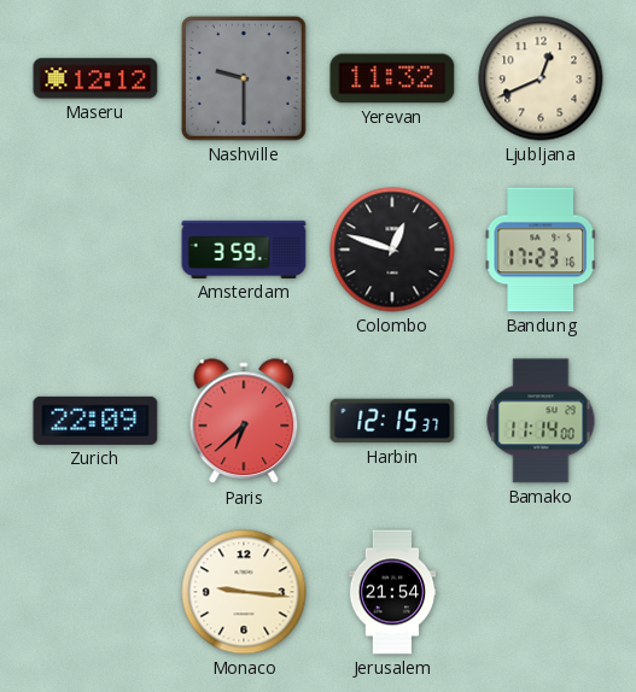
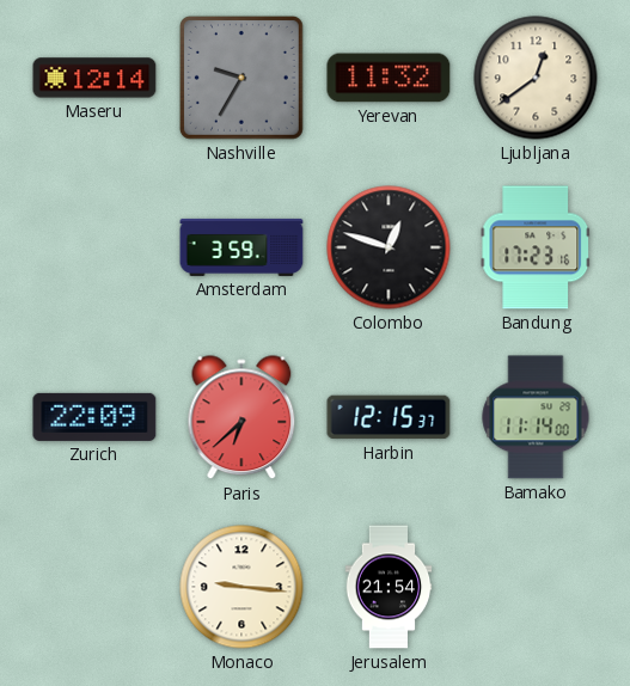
Maseru: 12:12 -> 12:14 (94, 78)
Nashville: 9:30 -> 9:35 (241, 78)
Ljubljana: 12:41 -> 12:39 (536, 78)
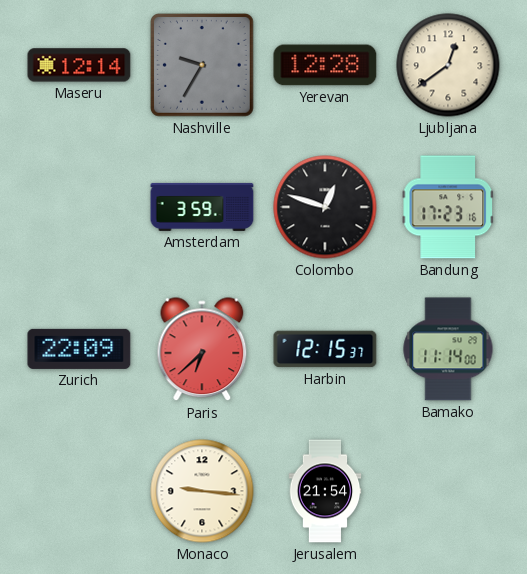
Yerevan: 11:32 -> 12:28 (325, 65)
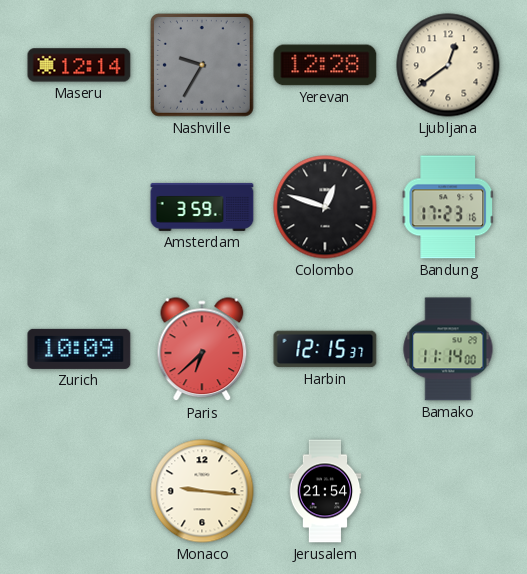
Zurich: 22:09 -> 10:09 (79, 349)
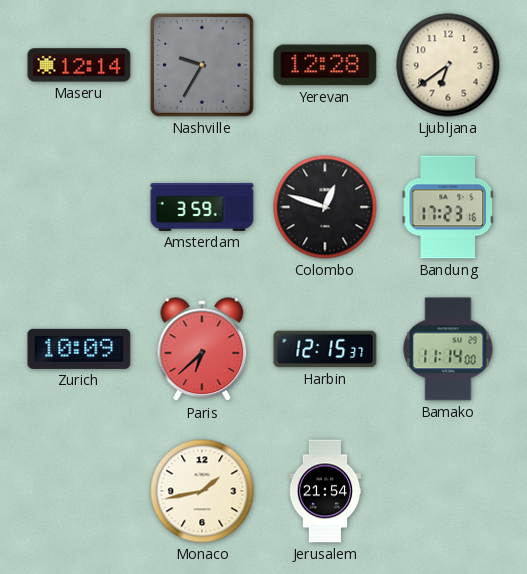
Ljubljana: 12:39 -> 6:39 (448, 65)
Monaco: 9:16 -> 1:43 (202, 491)
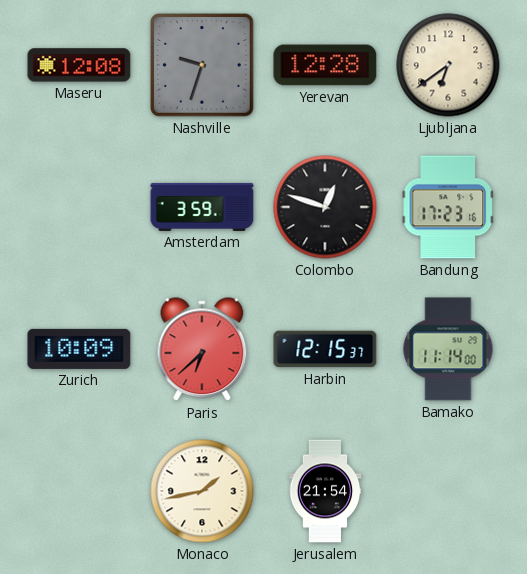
Maseru: 12:14 -> 12:08 (79, 65)
Nashville: 9:35 -> 9:33 (202, 65)
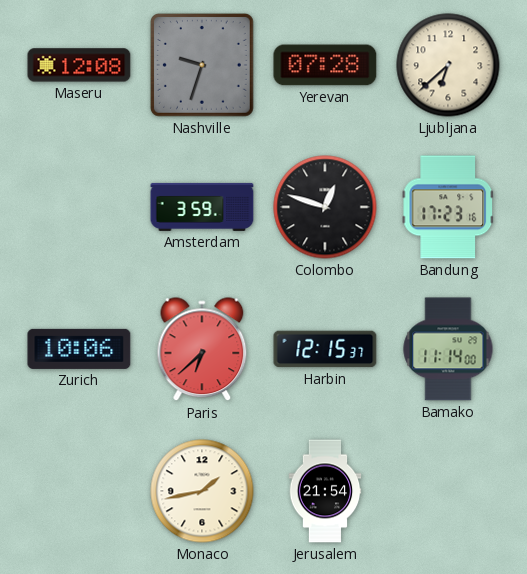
Yerevan: 12:28 -> 07:28 (325, 65)
Ljubljana: 6:39 -> 6:38 (448, 65)
Zurich: 10:09 -> 10:06 (79, 349)
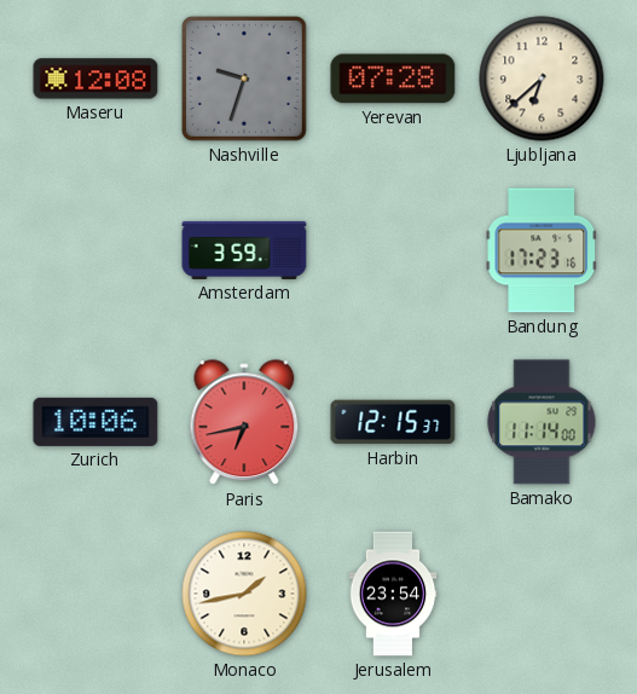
Colombo: 12:48 -> none (325, 207)
Paris: 6:38 -> 6:43 (244, 423)
Jerusalem: 21:54 -> 23:54 (393, 594)
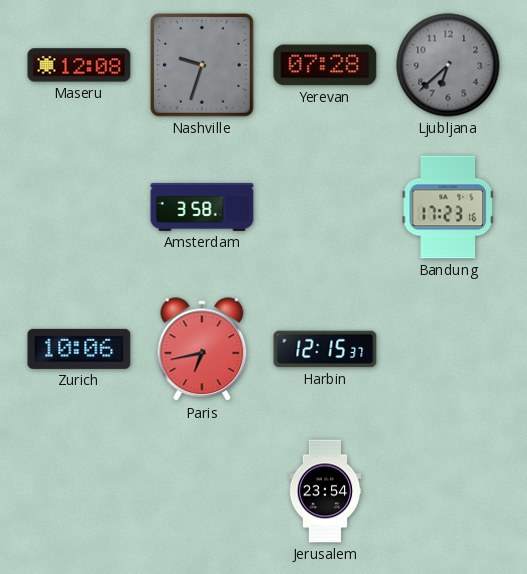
Ljubljana dial: cream -> grey (448, 65)
Amsterdam: 3:59 -> 3:58 (202, 207)
Bamako: 11:14 -> none (542, 422)
Monaco: 1:43 -> none (244, 594)
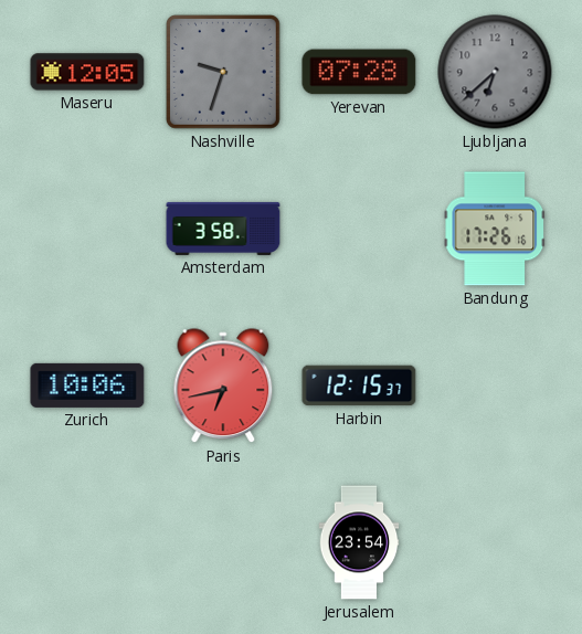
Maseru: 12:08 -> 12:05 (87, 72)
Bandung: 17:23 -> 17:26 (495, 229)
